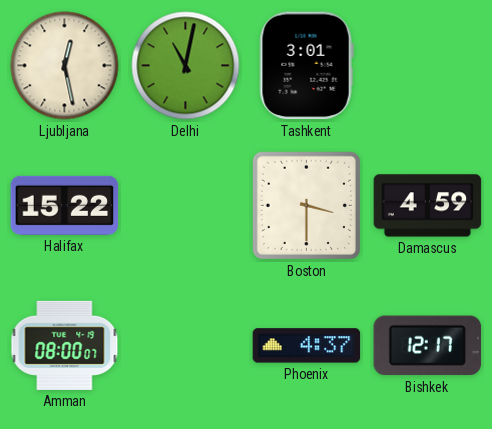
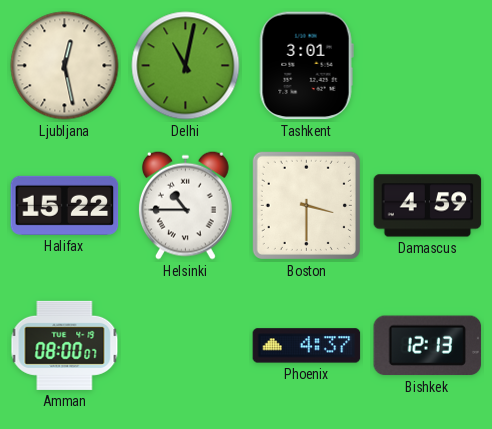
Helsinki: none -> 10:45 (185, 205)
Bishkek: 12:17 -> 12:13 (428, 346)
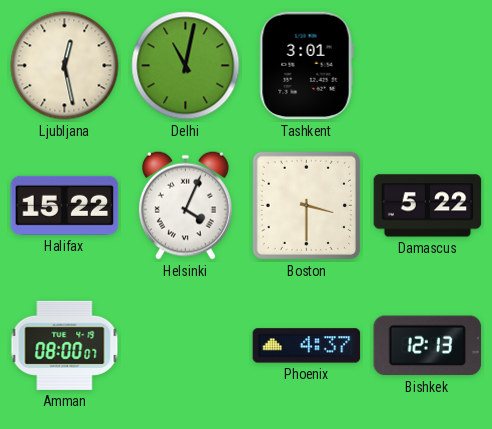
Helsinki: 10:45 -> 4:04 (185, 205)
Damascus: 4:59 -> 5:22 (428, 206)
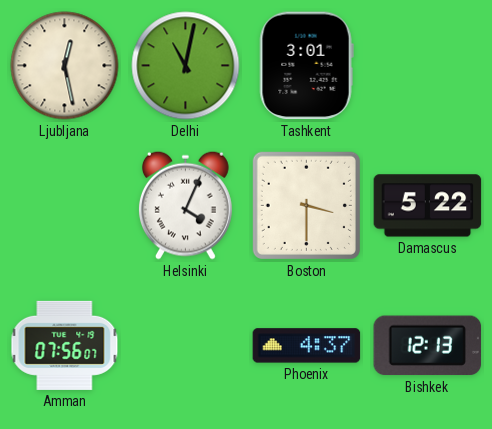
Halifax: 15:22 -> none (65, 205)
Amman: 08:00 -> 07:56 (65, 345)
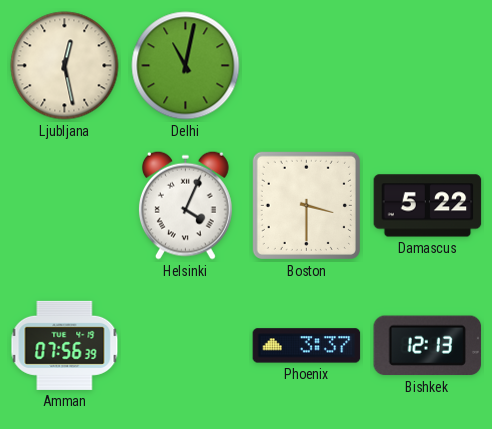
Tashkent: 3:01 -> none (306, 66)
Amman: 07:56:07 -> 07:56:39 (65, 345)
Phoenix: 4:37 -> 3:37 (307, 346)
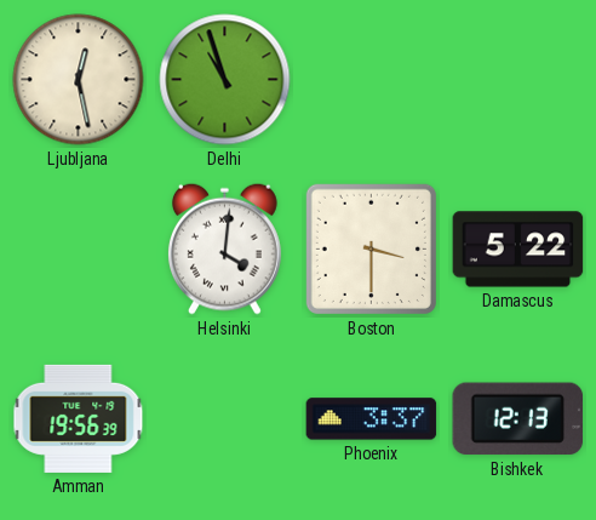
Delhi: 11:02 -> 10:57 (225, 80)
Helsinki: 4:04 -> 4:01 (224, 248)
Amman: 07:56 -> 19:56 (79, 418)
